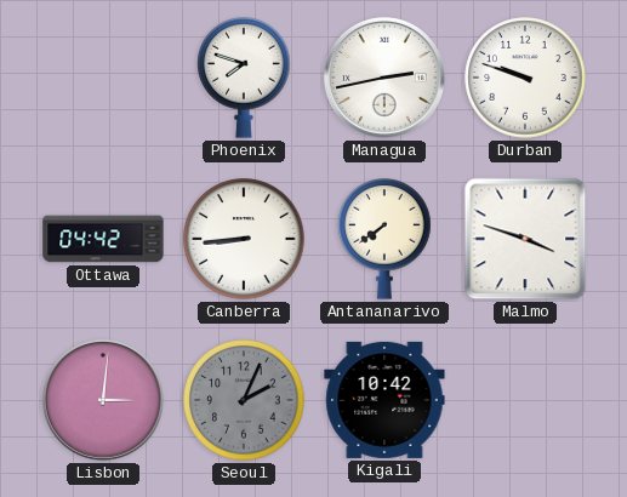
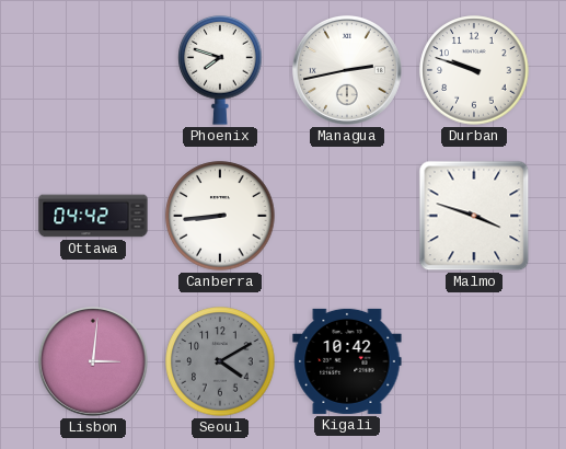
Antananarivo: 7:39 -> none (384, 240)
Seoul: 2:04 -> 4:10 (220, 361)
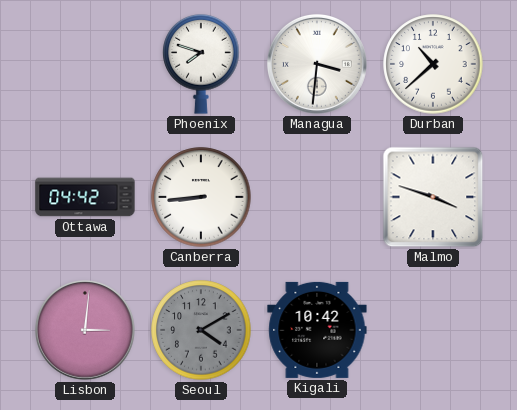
Managua: 2:43 -> 3:31 (317, 64)
Durban: 9:48 -> 10:38 (433, 64)
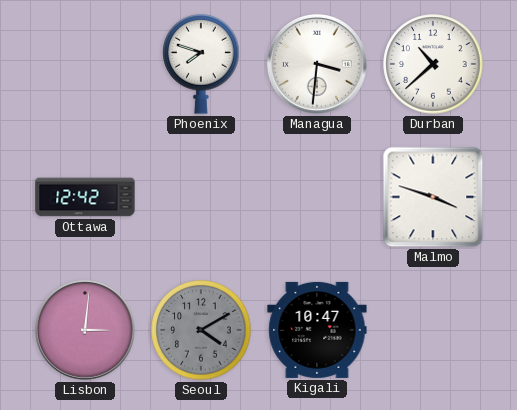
Ottawa: 04:42 -> 12:42 (85, 197)
Canberra: 8:44 -> none (201, 197)
Kigali: 10:42 -> 10:47 (317, 330)
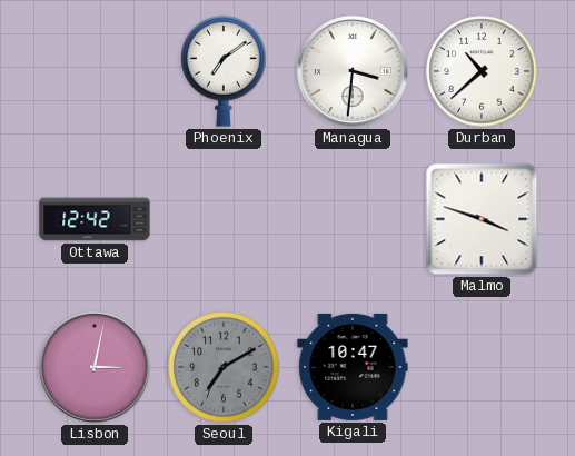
Phoenix: 7:48 -> 7:09 (224, 72)
Lisbon: 3:01 -> 3:02 (95, 367)
Seoul: 4:10 -> 7:10 (224, 367)
